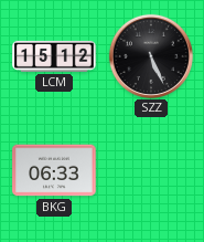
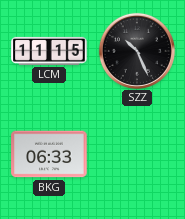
LCM: 15:12 -> 11:15 (49, 51)
SZZ: 5:26 -> 10:26 (137, 51)
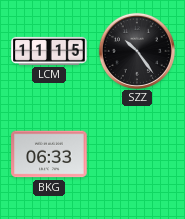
SZZ: 10:26 -> 10:24 (137, 51)
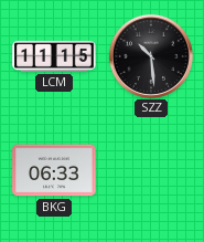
SZZ: 10:24 -> 10:29 (151, 56)
